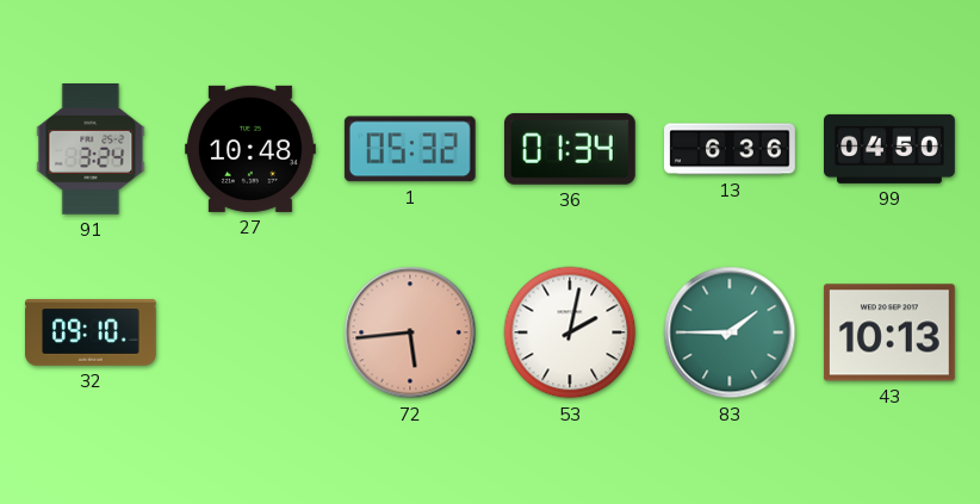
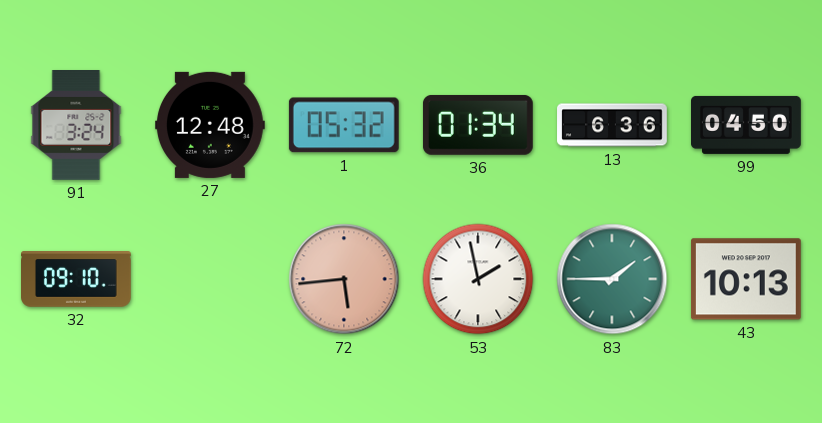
27: 10:48 -> 12:48 (211, 125)
53: 2:02 -> 1:58 (478, 279)
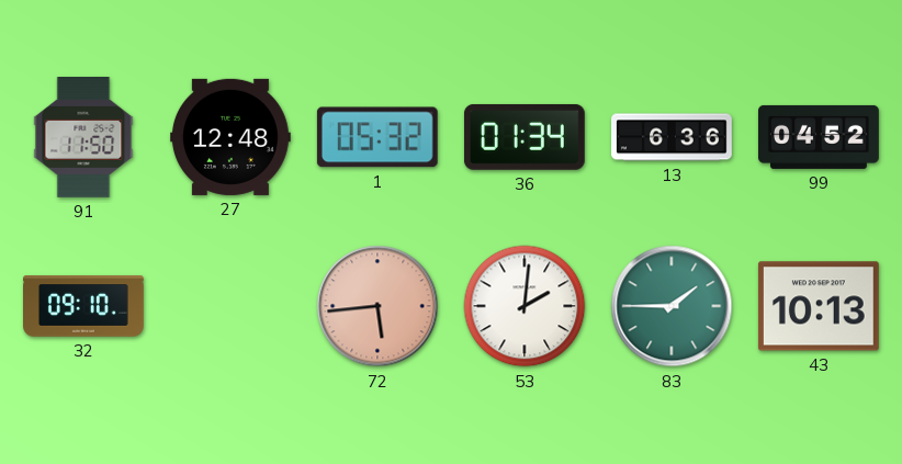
91: 3:24 -> 11:50 (83, 138)
99: 04:50 -> 04:52 (820, 137)
53: 1:58 -> 2:01 (525, 306)
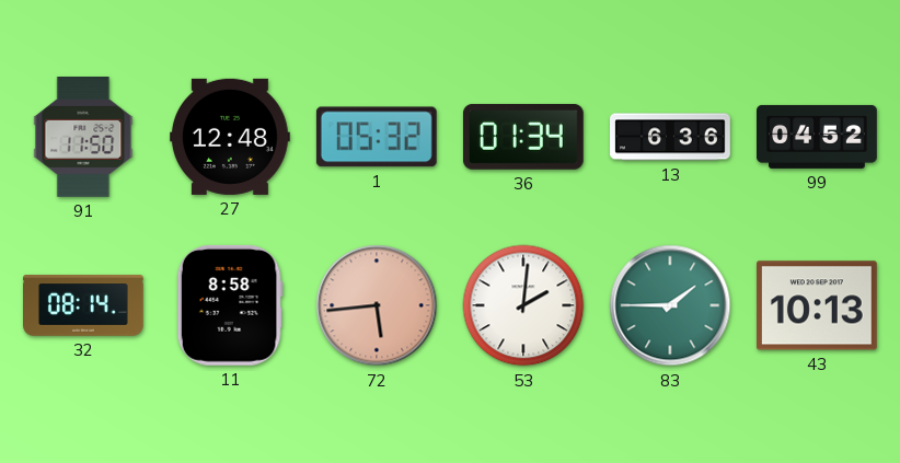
32: 09:10 -> 08:14 (84, 305)
11: none -> 8:58 (230, 305)
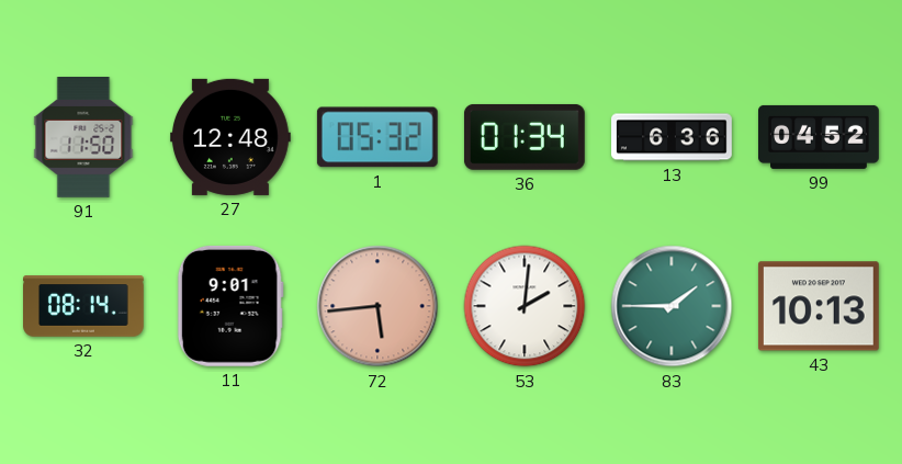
11: 8:58 -> 9:01 (230, 306)
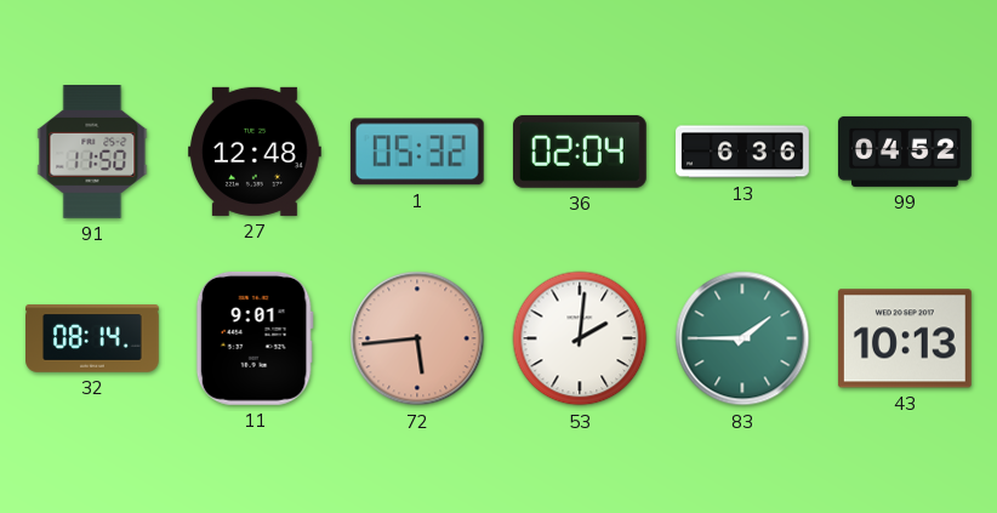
36: 01:34 -> 02:04 (580, 152)
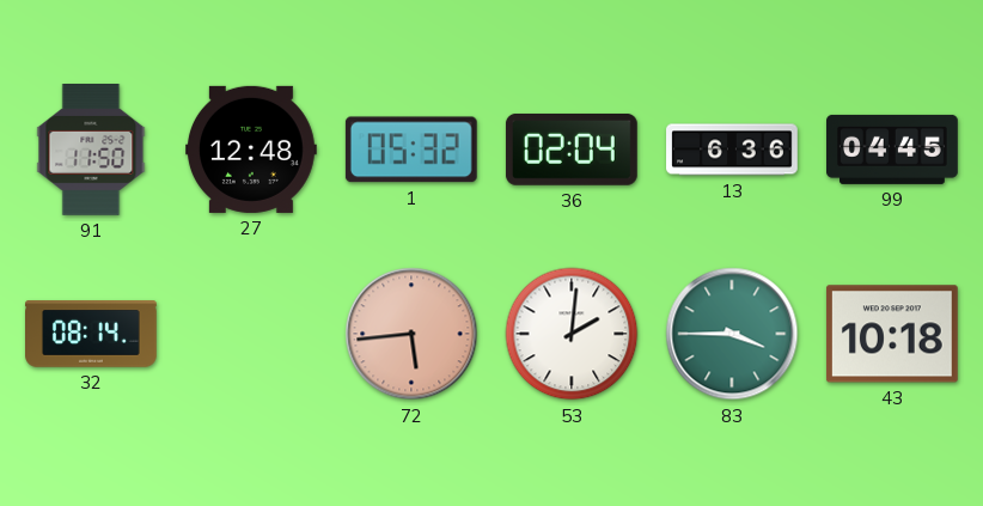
99: 04:52 -> 04:45 (893, 150)
11: 9:01 -> none (255, 338)
83: 1:45 -> 3:45 (732, 334)
43: 10:13 -> 10:18 (892, 334)
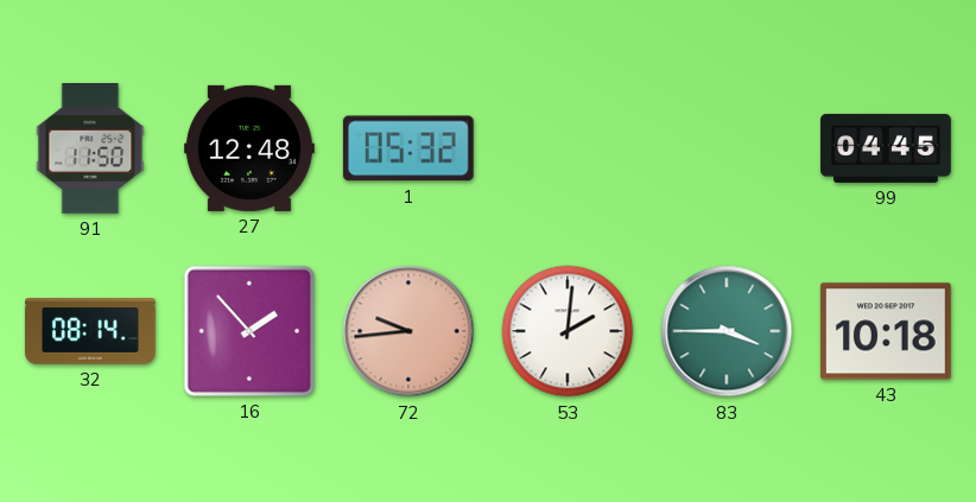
36: 02:04 -> none (572, 150)
13: 6:36 -> none (732, 150)
16: none -> 1:53 (249, 331)
72: 5:44 -> 9:44 (408, 331)
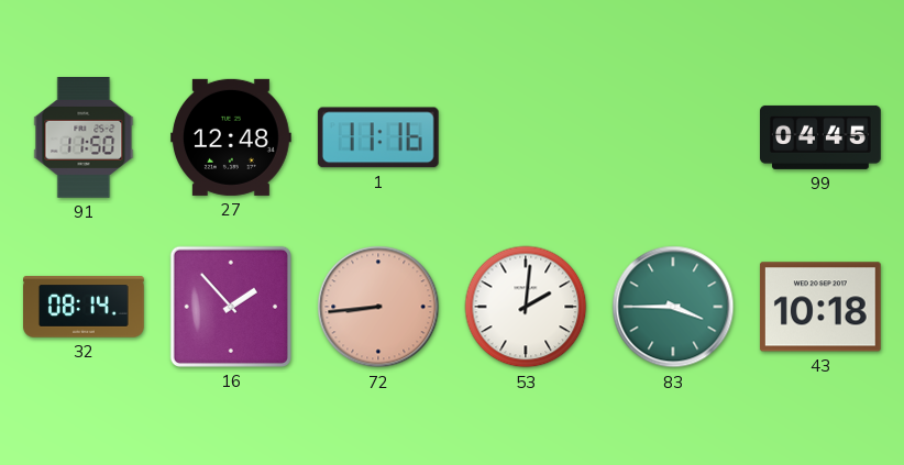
1: 05:32 -> 11:16 (378, 137)
72: 9:44 -> 8:44 (378, 307)
